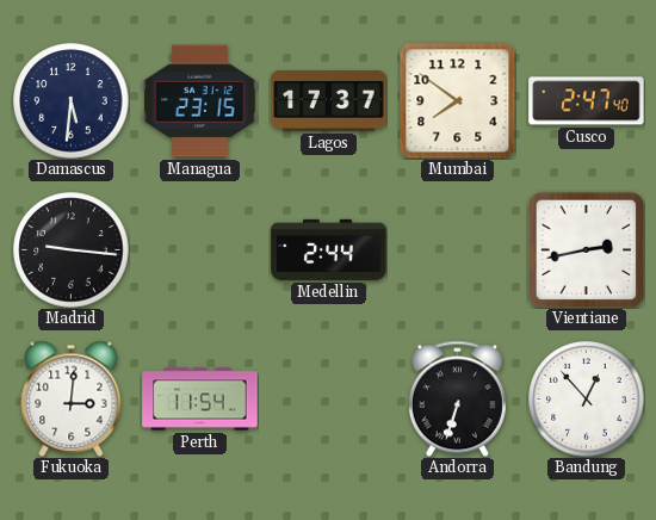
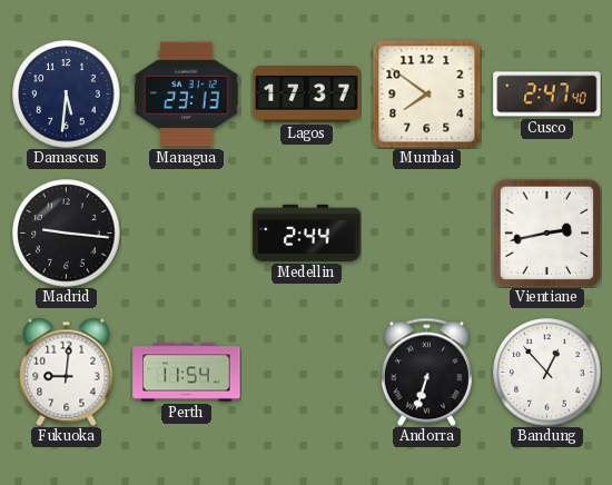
Managua: 23:15 -> 23:13 (187, 95)
Fukuoka: 3:01 -> 9:01 (67, 372)
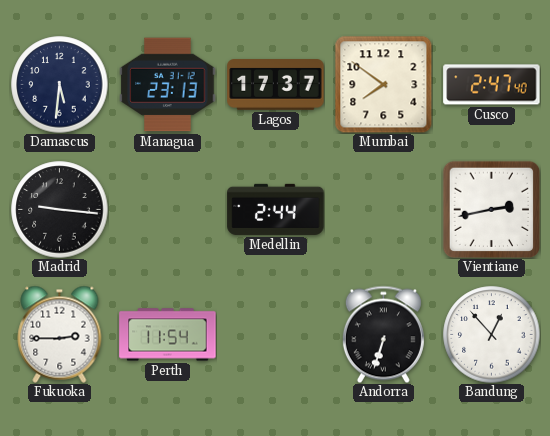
Fukuoka: 9:01 -> 2:45 (60, 334)
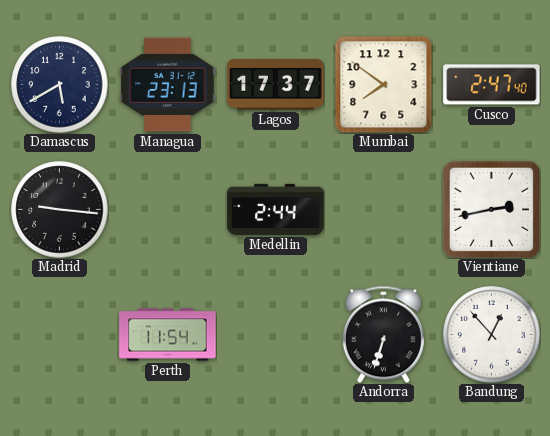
Damascus: 5:31 -> 5:40 (60, 85)
Fukuoka: 2:45 -> none (60, 334)
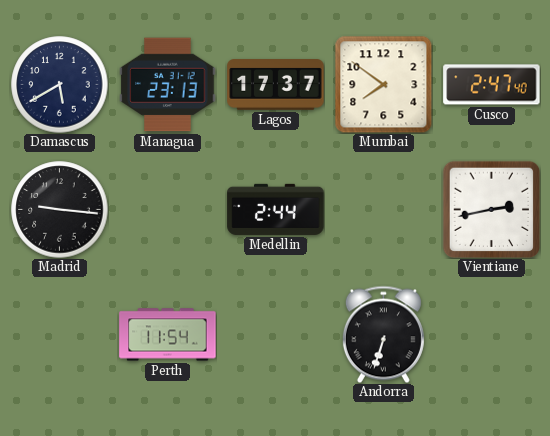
Bandung: 12:53 -> none (492, 335)
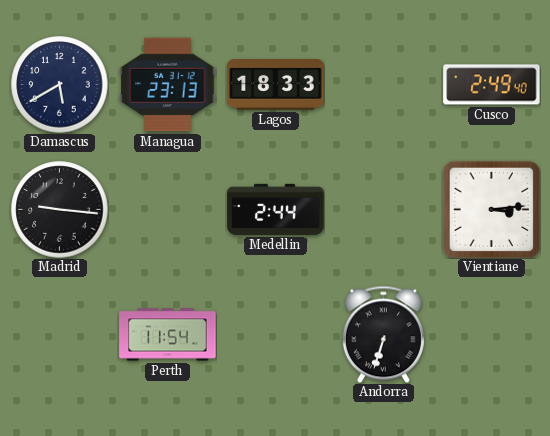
Lagos: 17:37 -> 18:33 (276, 85)
Mumbai: 7:51 -> none (383, 84)
Cusco: 2:47 -> 2:49 (492, 85)
Vientiane: 2:43 -> 3:14 (491, 209)
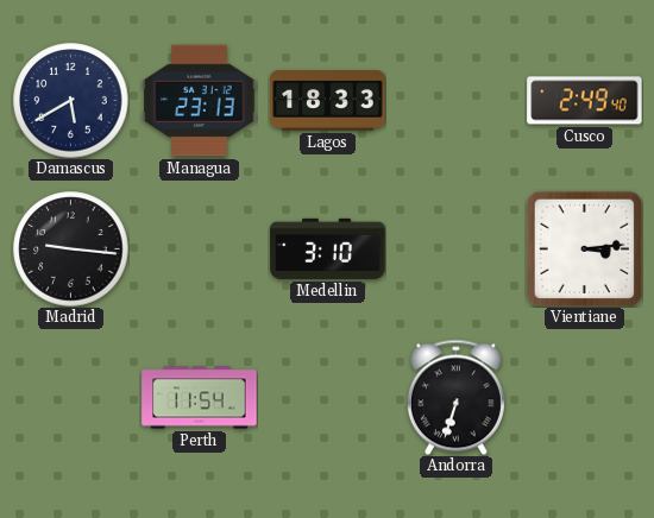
Medellin: 2:44 -> 3:10 (328, 248)
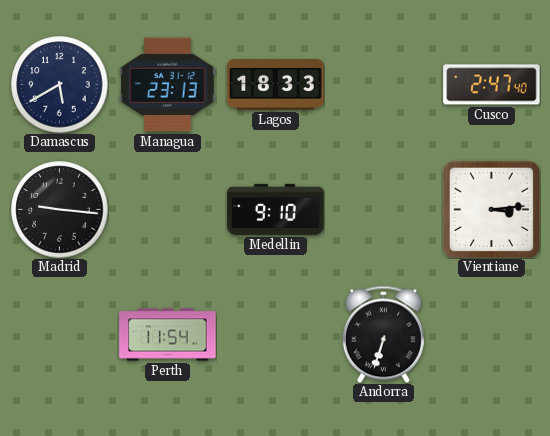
Cusco: 2:49 -> 2:47 (492, 85)
Medellin: 3:10 -> 9:10 (276, 209)
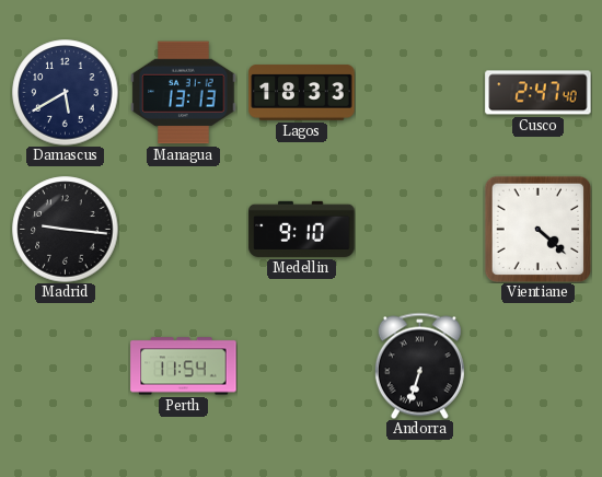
Managua: 23:13 -> 13:13 (184, 93)
Vientiane: 3:14 -> 4:22 (537, 229)
